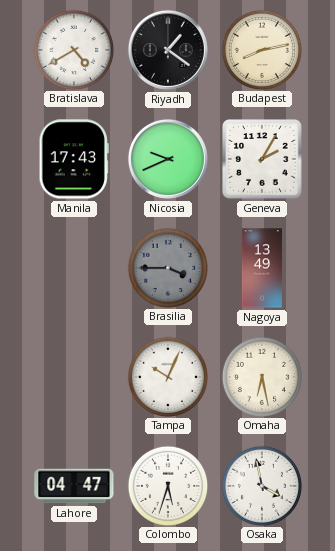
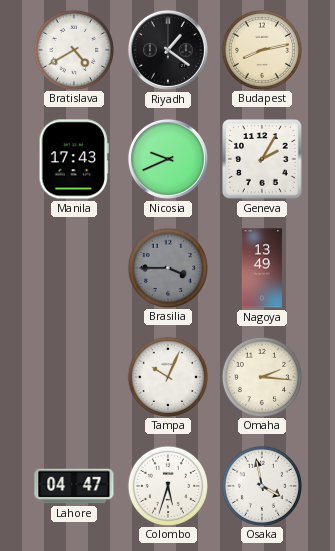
Omaha: 6:28 -> 2:16 (261, 376)
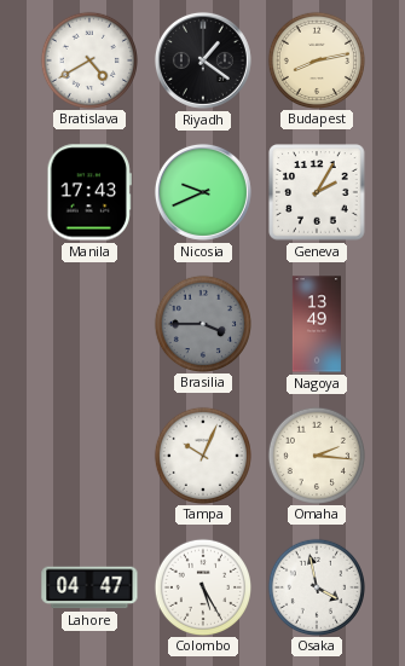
Colombo: 5:33 -> 5:25 (202, 586)
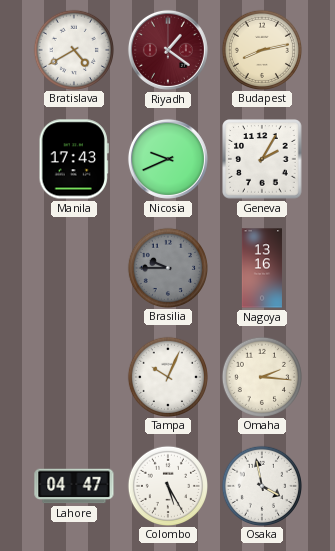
Riyadh dial: black -> burgundy (168, 50)
Brasilia: 3:45 -> 9:45 (167, 267)
Nagoya: 13:49 -> 13:16 (262, 268)
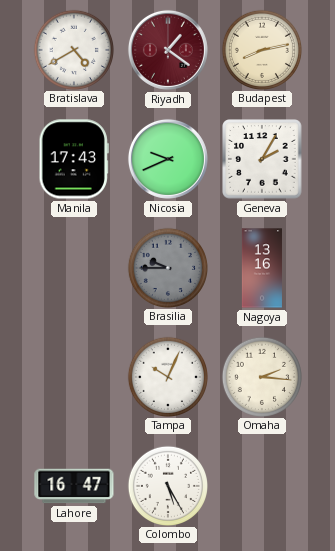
Lahore: 04:47 -> 16:47 (74, 486)
Osaka: 3:58 -> none (261, 485)
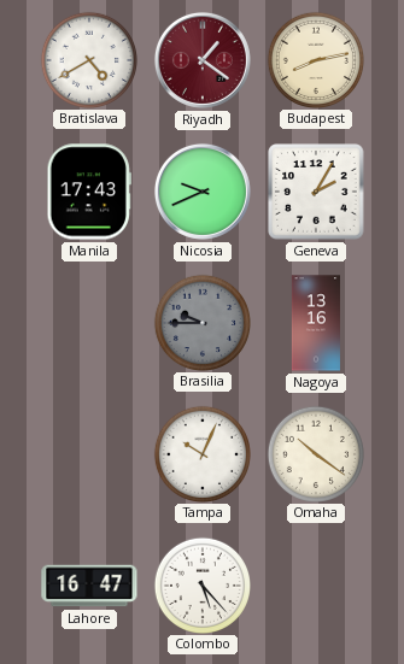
Omaha: 2:16 -> 10:21 (315, 453)
Colombo: 5:25 -> 5:23 (201, 584)
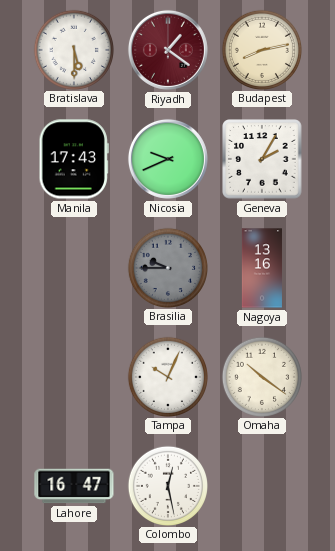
Bratislava: 4:40 -> 5:30 (73, 49)
Colombo: 5:23 -> 12:28 (167, 485)
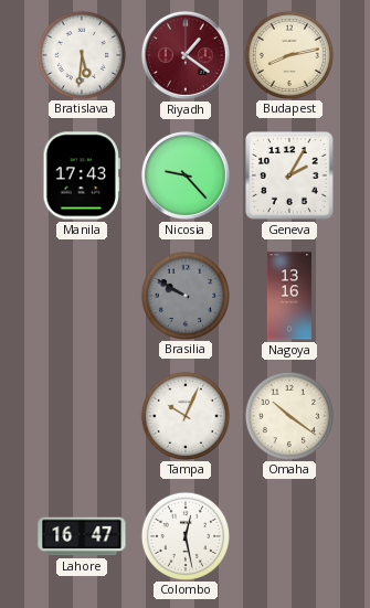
Bratislava: 5:30 -> 5:31 (81, 54)
Nicosia: 9:41 -> 9:23 (186, 175)
Brasilia: 9:45 -> 9:50 (184, 295)
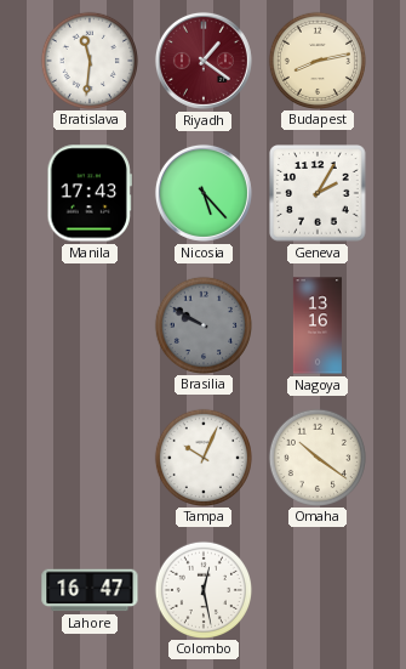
Bratislava: 5:31 -> 11:31 (88, 59)
Nicosia: 9:23 -> 5:23 (204, 193)
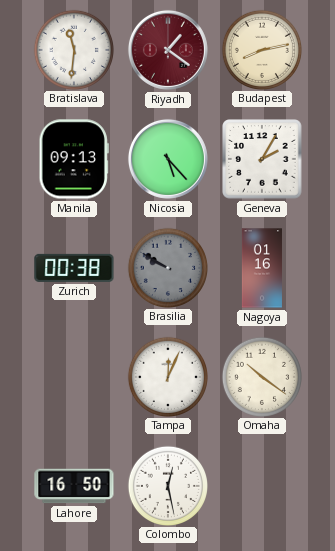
Manila: 17:43 -> 09:13 (74, 159)
Zurich: none -> 00:38 (74, 268)
Nagoya: 13:16 -> 01:16 (262, 268)
Tampa: 10:04 -> 12:04 (167, 376)
Lahore: 16:47 -> 16:50 (74, 486)
